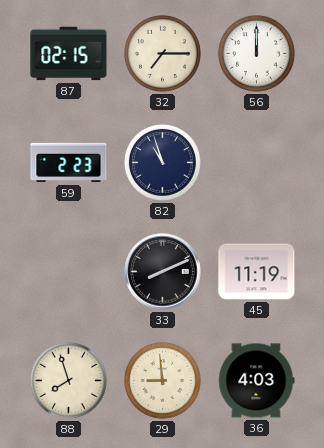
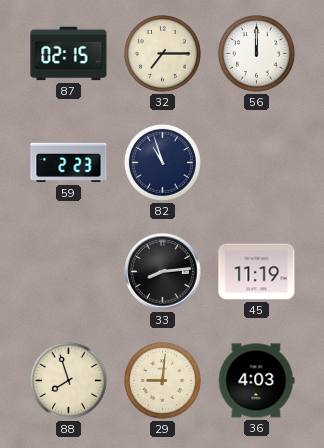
33: 8:11 -> 8:14 (163, 272)
29: 8:59 -> 9:01 (162, 380)
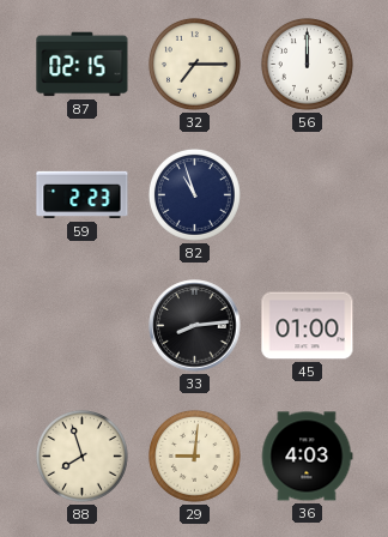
45: 11:19 -> 01:00 (308, 326)
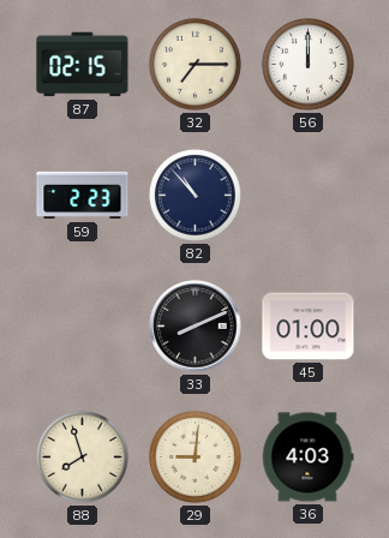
82: 10:57 -> 10:53 (194, 195)
33: 8:14 -> 8:11 (196, 327)
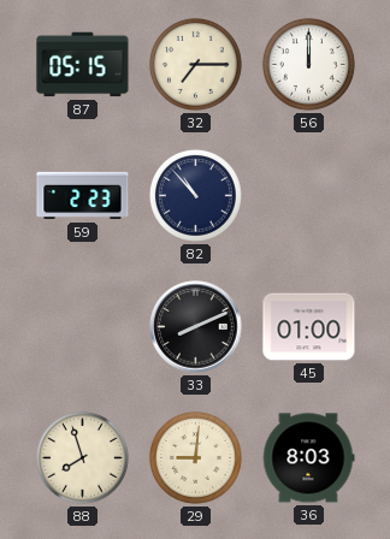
87: 02:15 -> 05:15 (83, 65)
36: 4:03 -> 8:03 (308, 458)
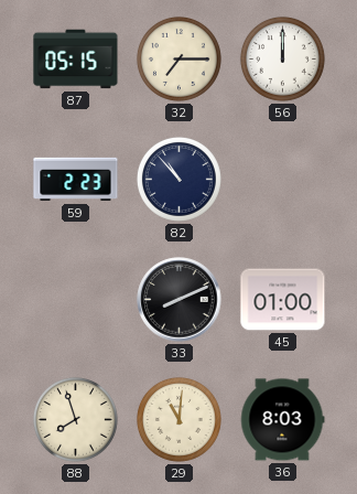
29: 9:01 -> 11:01 (178, 419)
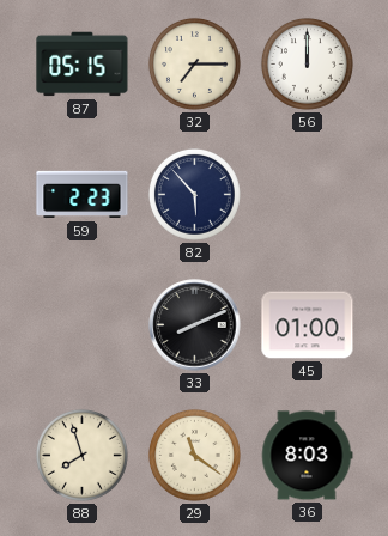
82: 10:53 -> 5:53 (194, 194)
29: 11:01 -> 11:21 (194, 455)
